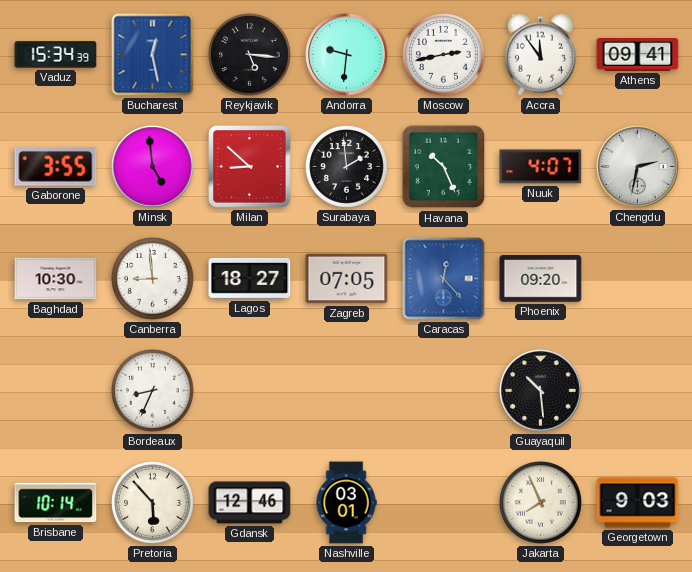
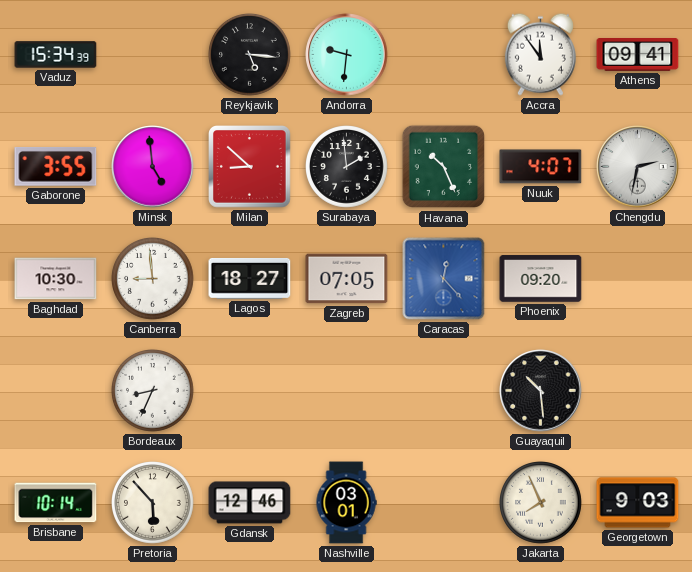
Bucharest: 12:28 -> none (153, 55)
Moscow: 2:43 -> none (444, 55)
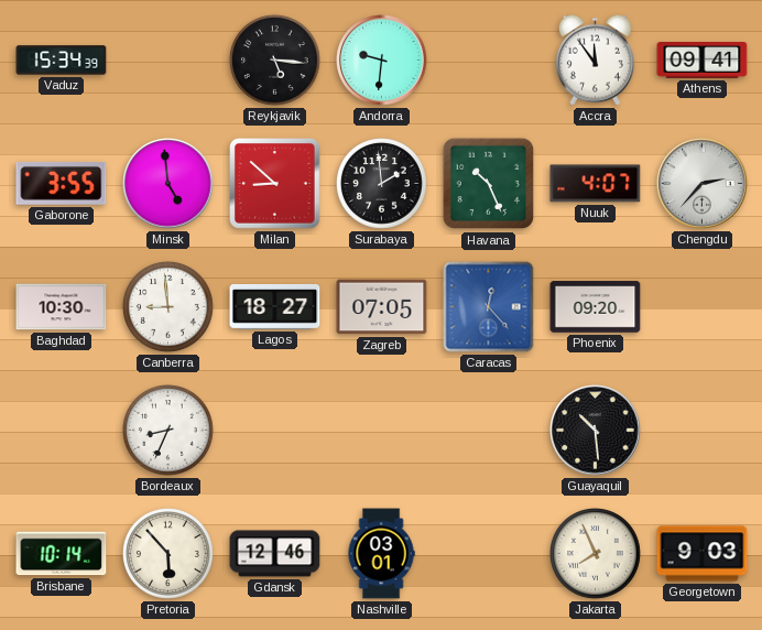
Chengdu: 2:32 -> 2:37 (703, 184)
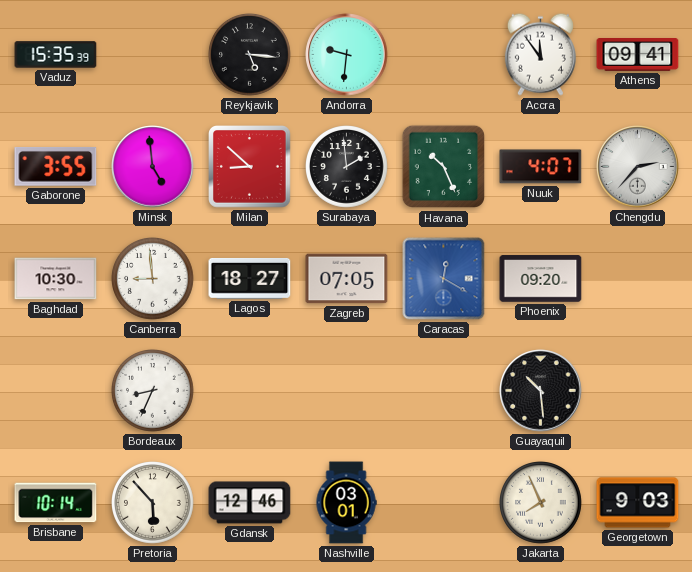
Vaduz: 15:34 -> 15:35 (56, 55)
Caracas: 12:23 -> 12:20 (444, 279)
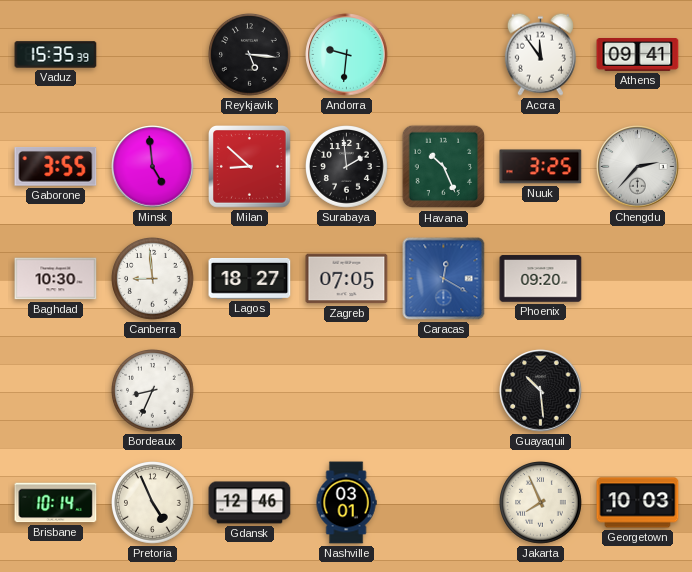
Nuuk: 4:07 -> 3:25 (541, 167)
Pretoria: 5:53 -> 4:56 (153, 503)
Georgetown: 9:03 -> 10:03 (638, 503)
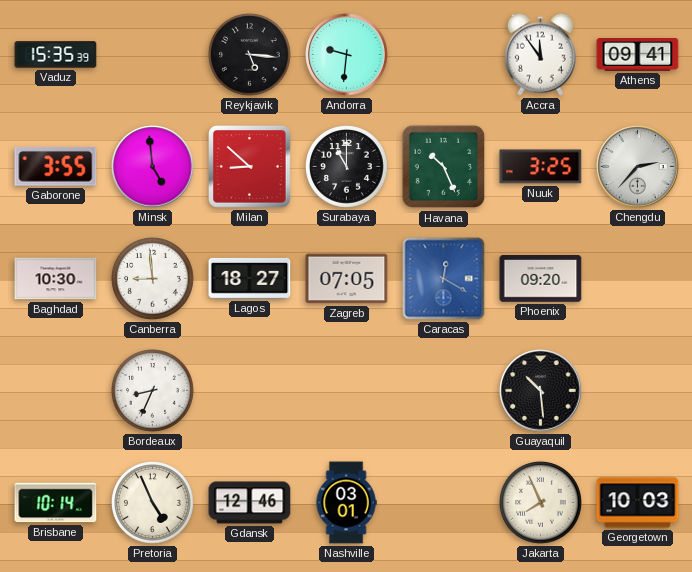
Surabaya: 1:59 -> 11:00 (347, 167)
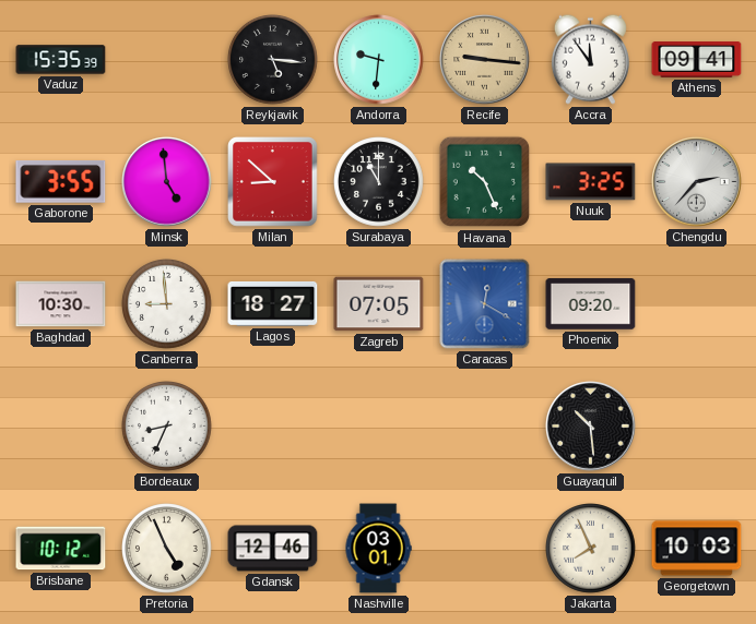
Recife: none -> 9:16 (485, 60)
Brisbane: 10:14 -> 10:12 (61, 549)
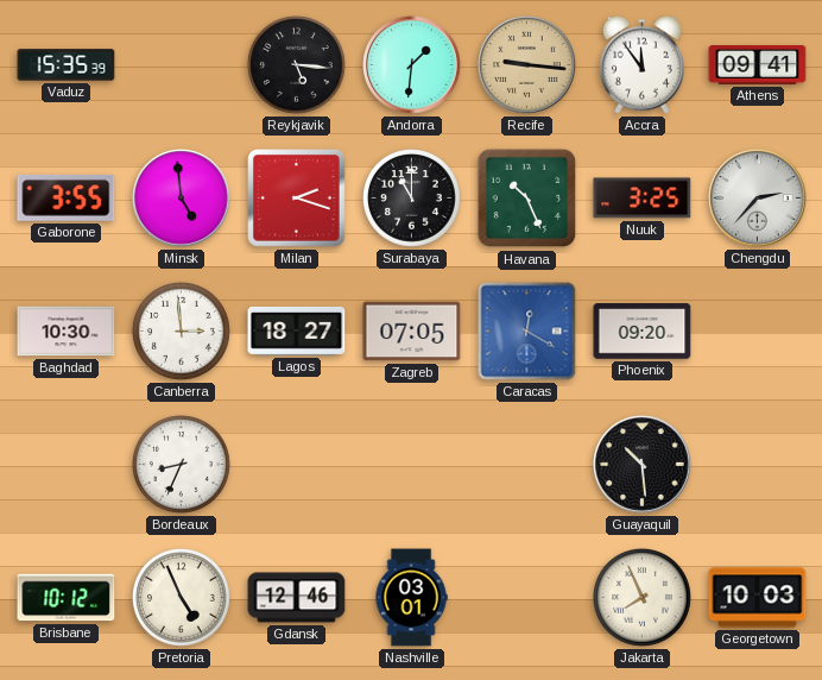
Andorra: 9:31 -> 1:31 (412, 65)
Milan: 8:52 -> 2:18 (297, 199)
Canberra: 8:59 -> 2:59 (182, 332)
